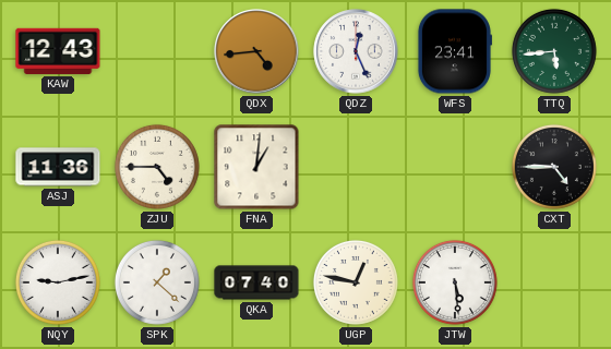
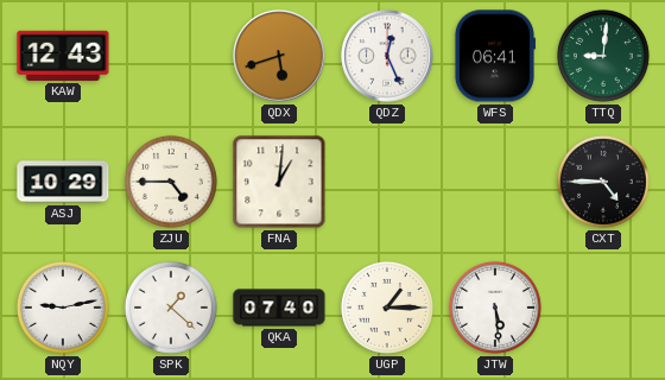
QDX: 4:44 -> 5:42 (279, 56)
WFS: 23:41 -> 06:41 (494, 56)
TTQ: 5:44 -> 9:01 (603, 56)
ASJ: 11:36 -> 10:29 (63, 182)
UGP: 12:47 -> 1:15 (387, 308)
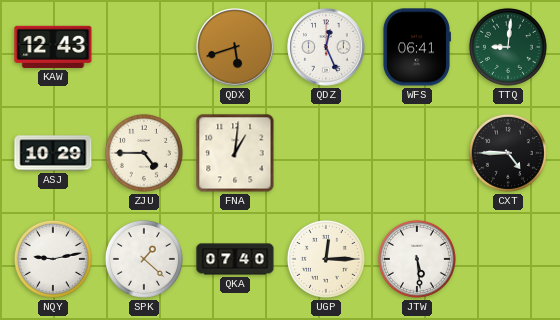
UGP: 1:15 -> 12:15 (326, 259)
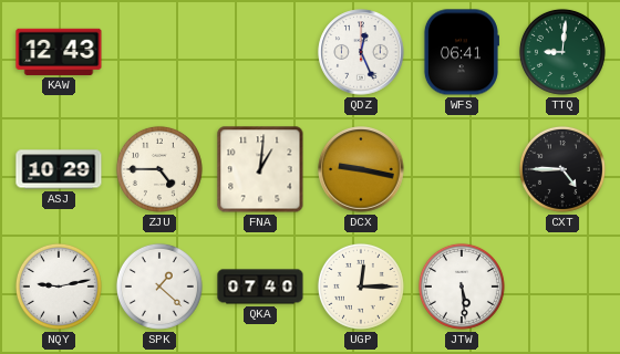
QDX: 5:42 -> none (235, 47)
DCX: none -> 9:17 (361, 169)
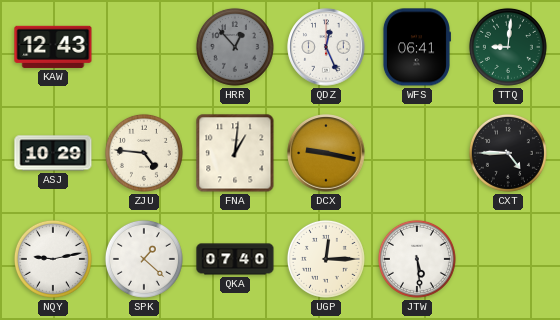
HRR: none -> 12:53 (235, 47)
ZJU: 4:45 -> 4:46 (144, 153)
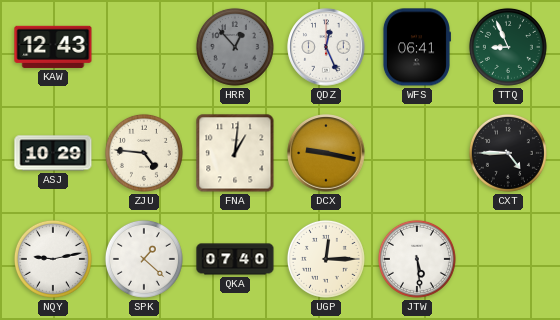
TTQ: 9:01 -> 8:56 (508, 47)
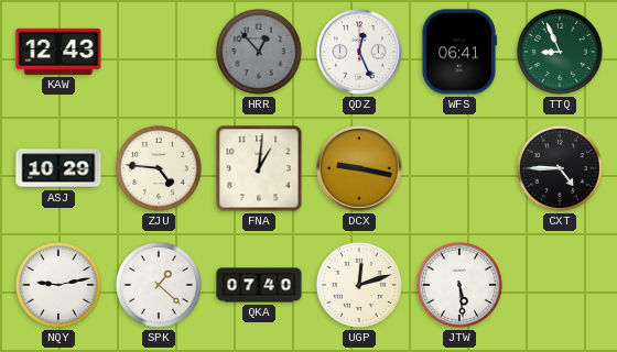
UGP: 12:15 -> 12:12 (359, 285)
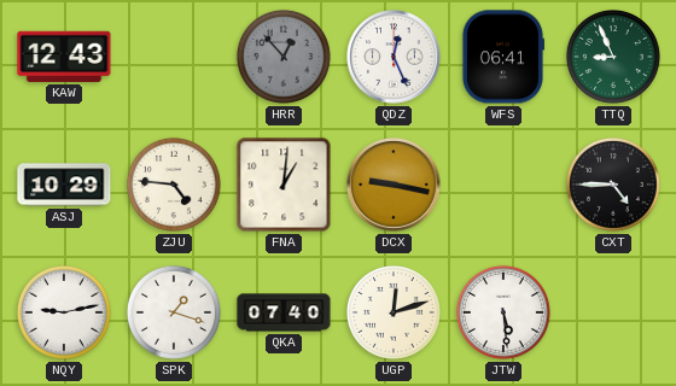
SPK: 1:22 -> 1:18 (174, 312)
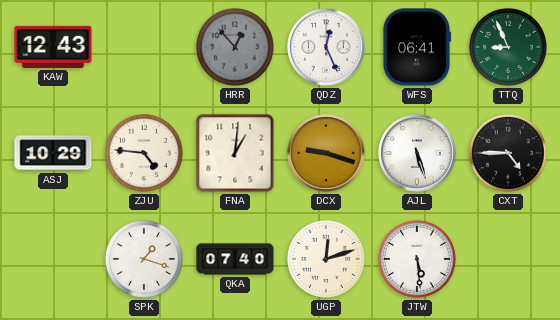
DCX: 9:17 -> 9:18 (326, 153)
AJL: none -> 5:27 (417, 153)
NQY: 9:13 -> none (64, 312)
